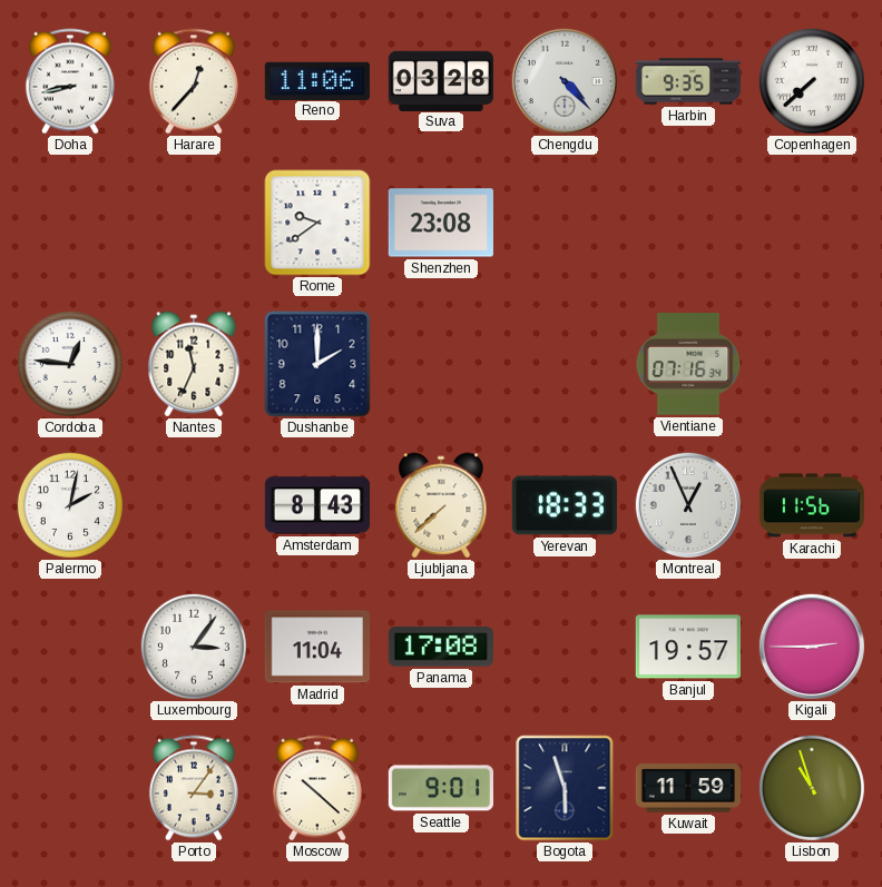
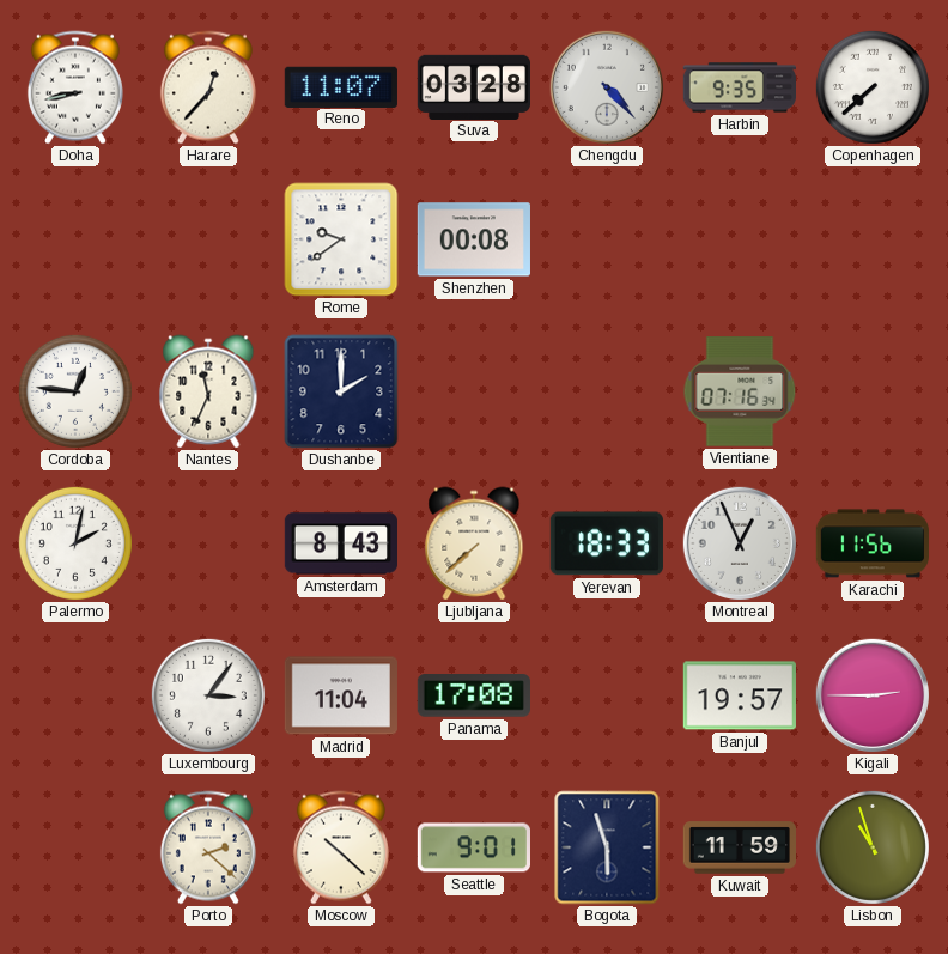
Reno: 11:06 -> 11:07 (341, 86)
Shenzhen: 23:08 -> 00:08 (474, 239)
Porto: 3:06 -> 2:22 (208, 847)
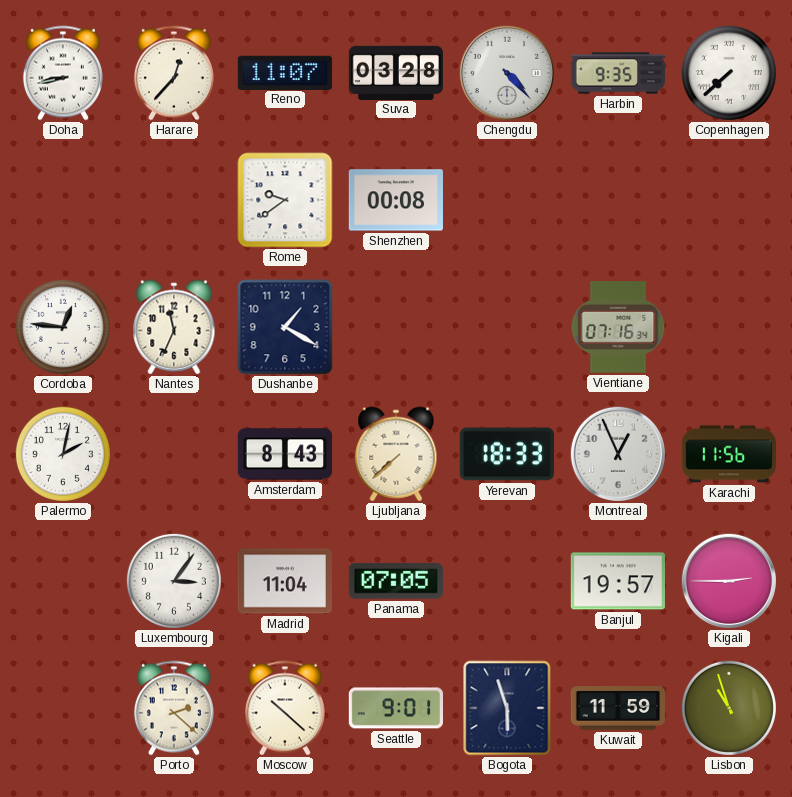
Dushanbe: 2:00 -> 1:20 (285, 327)
Panama: 17:08 -> 07:05 (396, 581)
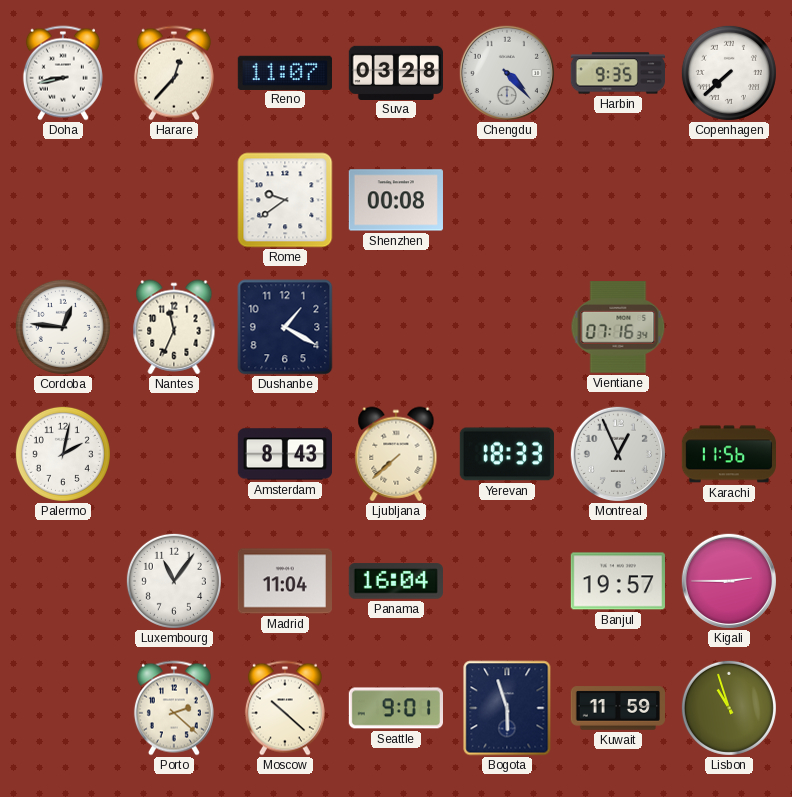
Luxembourg: 3:06 -> 11:06 (174, 581)
Panama: 07:05 -> 16:04 (396, 581)
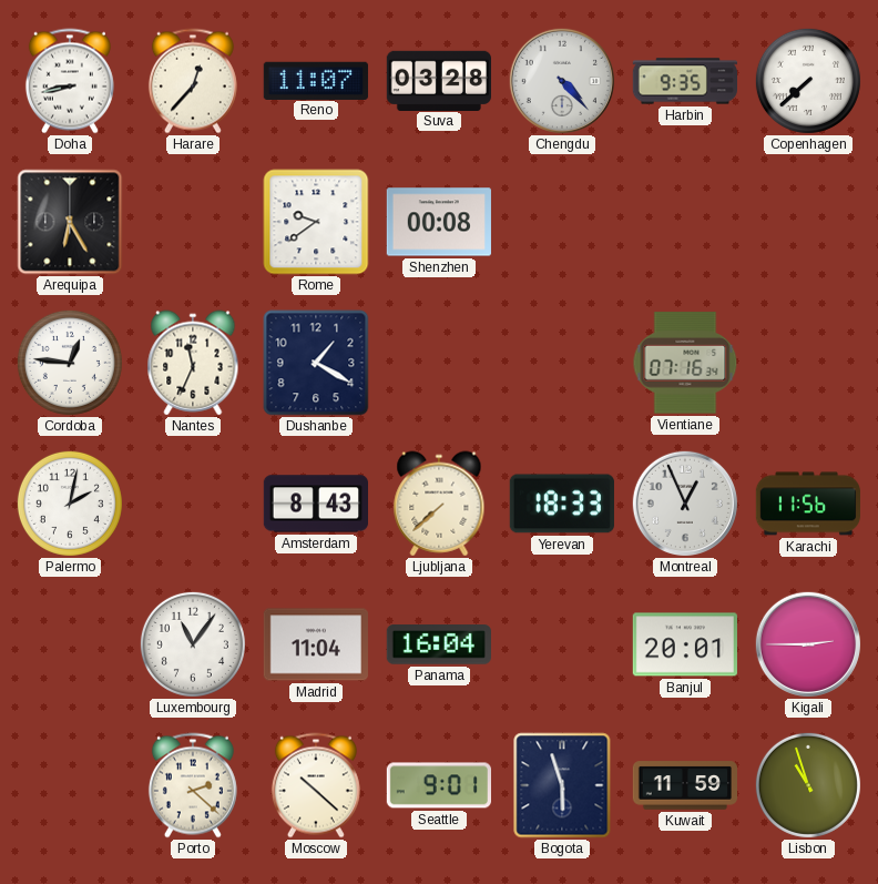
Arequipa: none -> 6:25 (70, 222)
Banjul: 19:57 -> 20:01 (685, 644)
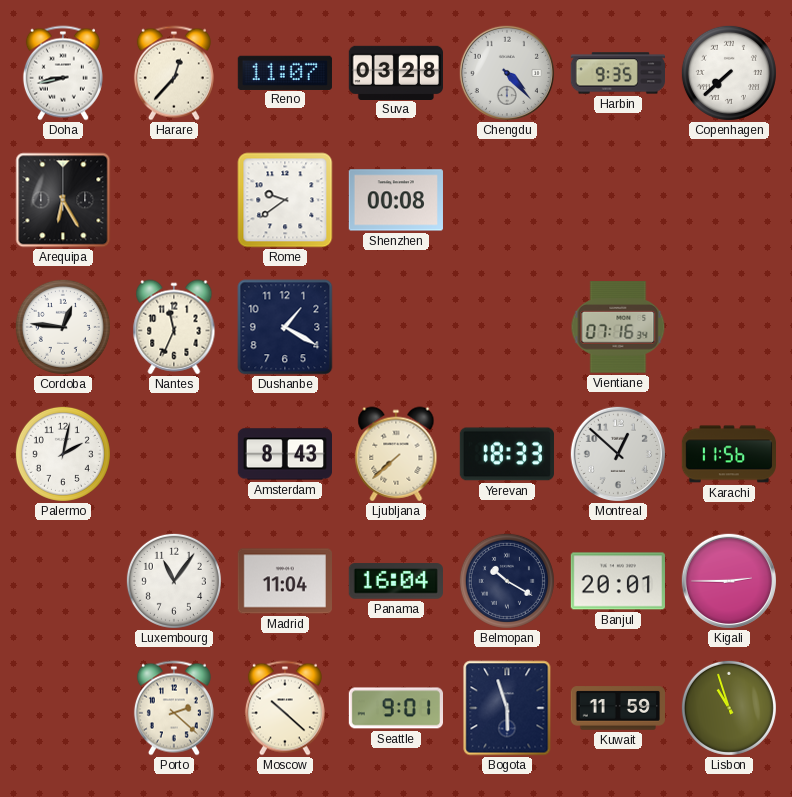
Montreal: 12:56 -> 12:52 (618, 454)
Belmopan: none -> 10:20 (507, 581)
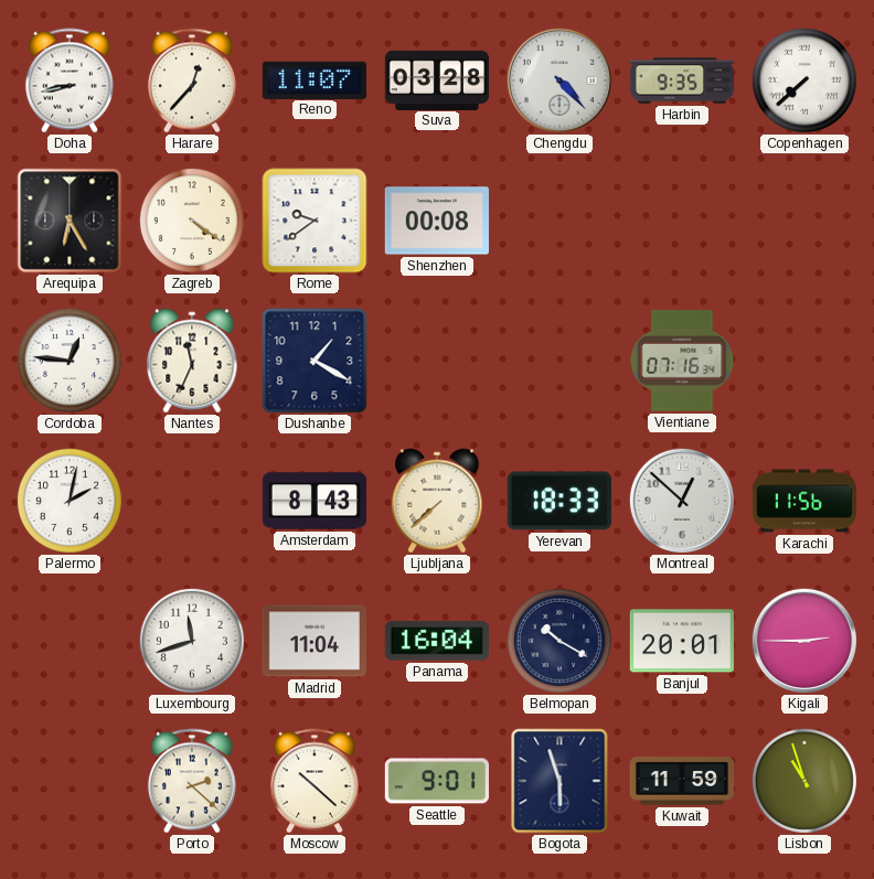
Zagreb: none -> 4:21 (192, 221)
Luxembourg: 11:06 -> 11:42 (192, 641)
